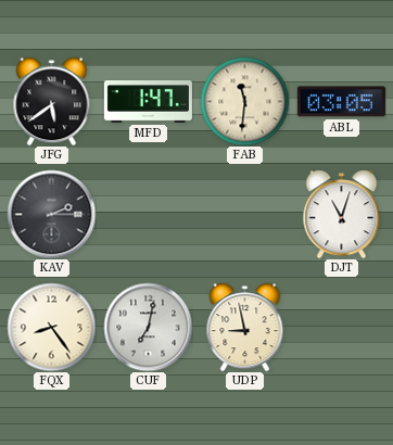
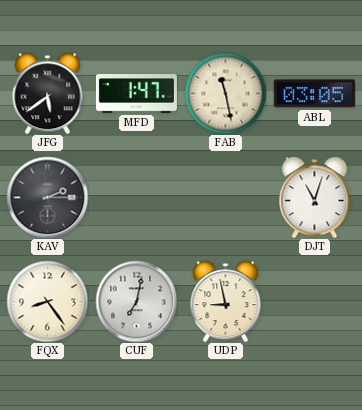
FAB: 11:31 -> 11:28 (225, 93)
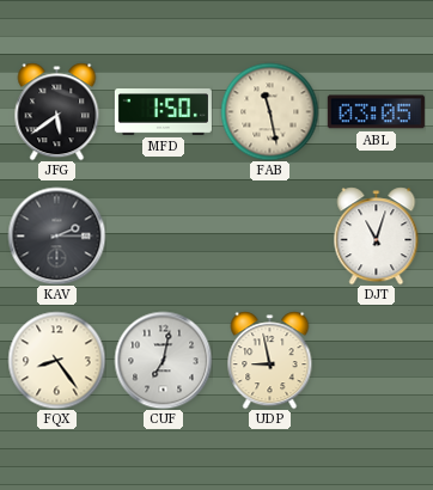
MFD: 1:47 -> 1:50 (163, 112)
